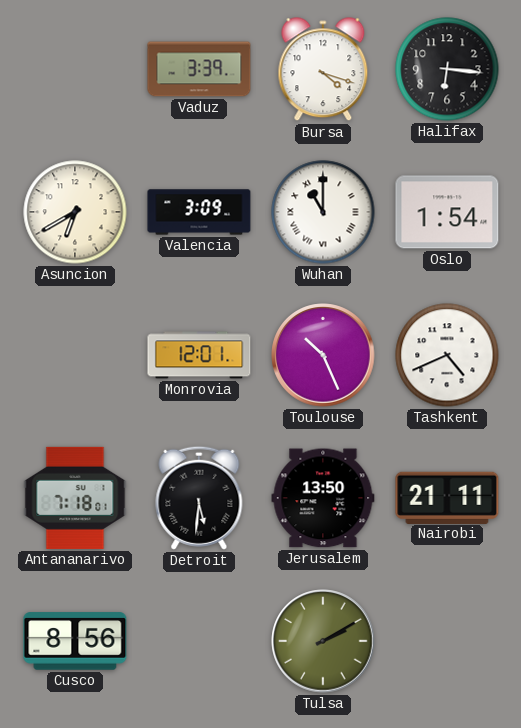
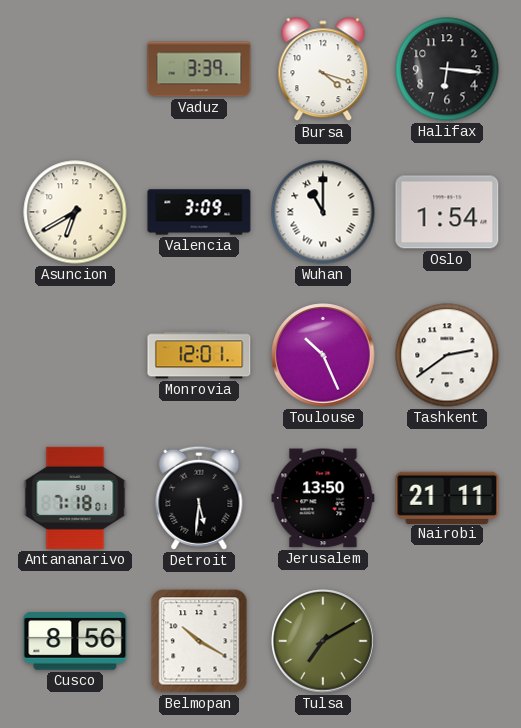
Tashkent: 4:41 -> 2:39 (447, 355)
Belmopan: none -> 10:20 (199, 641)
Tulsa: 2:10 -> 7:10 (323, 641)
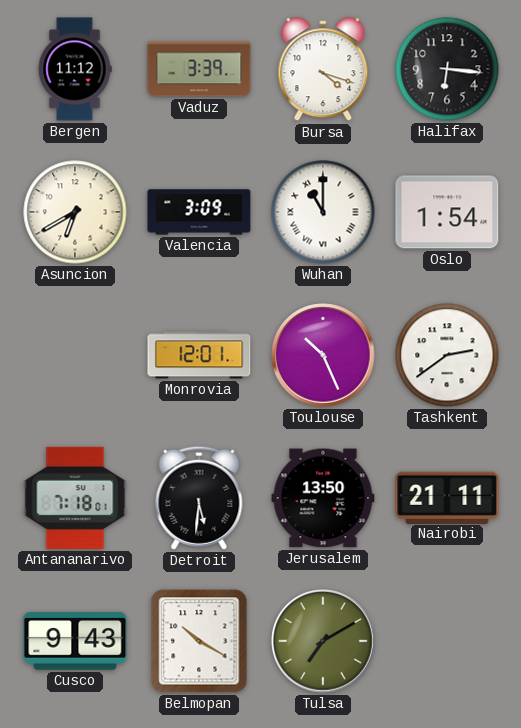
Bergen: none -> 11:12 (75, 69)
Cusco: 8:56 -> 9:43 (75, 641)
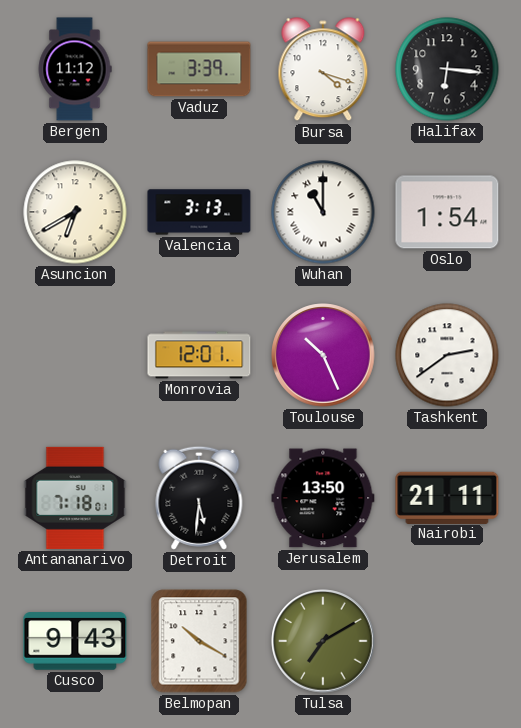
Valencia: 3:09 -> 3:13 (199, 212)
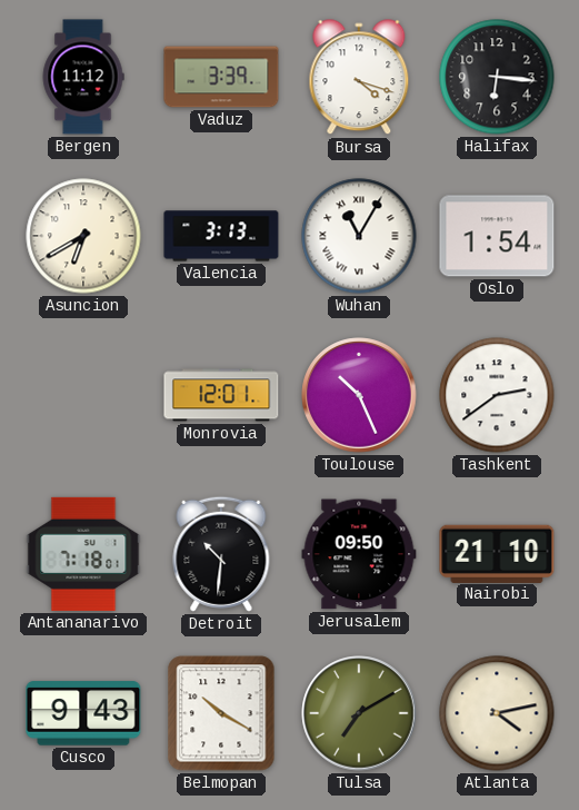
Wuhan: 11:00 -> 11:05 (359, 236)
Detroit: 5:31 -> 10:31 (221, 554)
Jerusalem: 13:50 -> 09:50 (359, 554)
Nairobi: 21:11 -> 21:10 (497, 553)
Atlanta: none -> 4:13 (497, 713)
